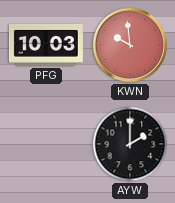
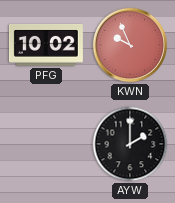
PFG: 10:03 -> 10:02 (46, 45)
KWN: 9:59 -> 9:56 (130, 45)
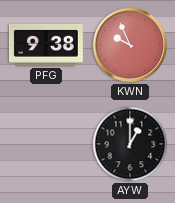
PFG: 10:02 -> 9:38 (46, 45)
AYW: 2:00 -> 1:00 (130, 144)
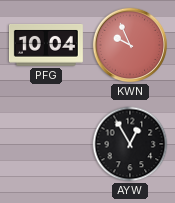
PFG: 9:38 -> 10:04 (46, 45)
AYW: 1:00 -> 12:55 (130, 144)
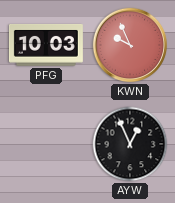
PFG: 10:04 -> 10:03 (46, 45)
AYW: 12:55 -> 12:56 (130, 144)
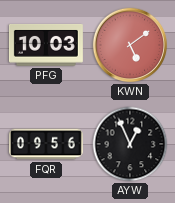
KWN: 9:56 -> 5:09 (130, 45)
FQR: none -> 09:56 (46, 144)
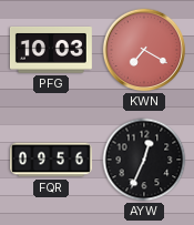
KWN: 5:09 -> 7:20 (144, 50)
AYW: 12:56 -> 12:34 (144, 160)
